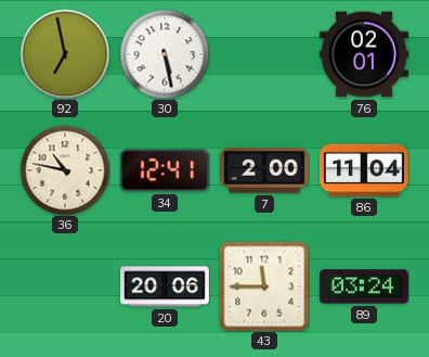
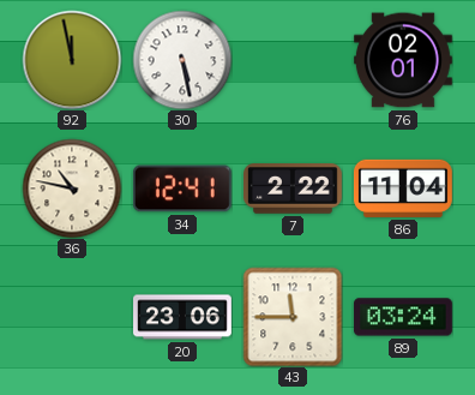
92: 6:58 -> 11:58 (72, 60)
7: 2:00 -> 2:22 (294, 188)
20: 20:06 -> 23:06 (184, 317)
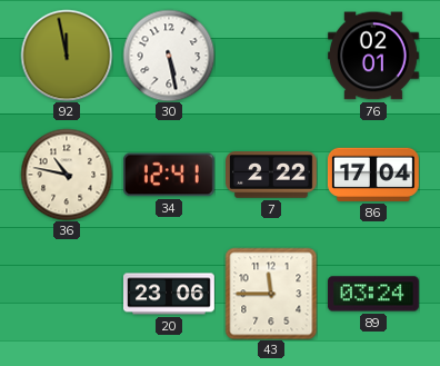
86: 11:04 -> 17:04 (373, 175)
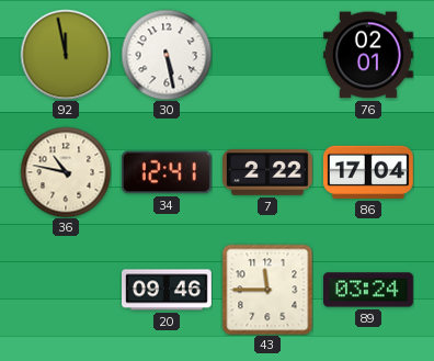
20: 23:06 -> 09:46 (168, 290)
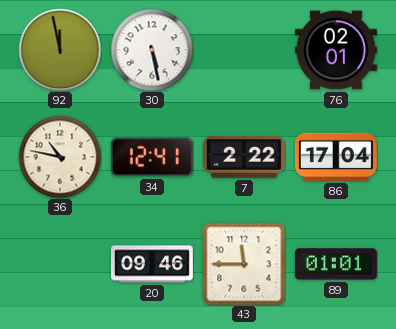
89: 03:24 -> 01:01 (336, 264)
